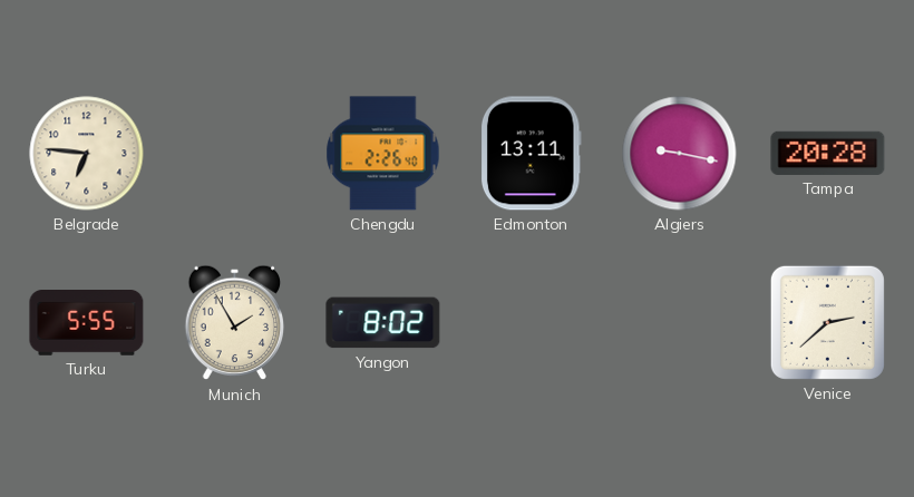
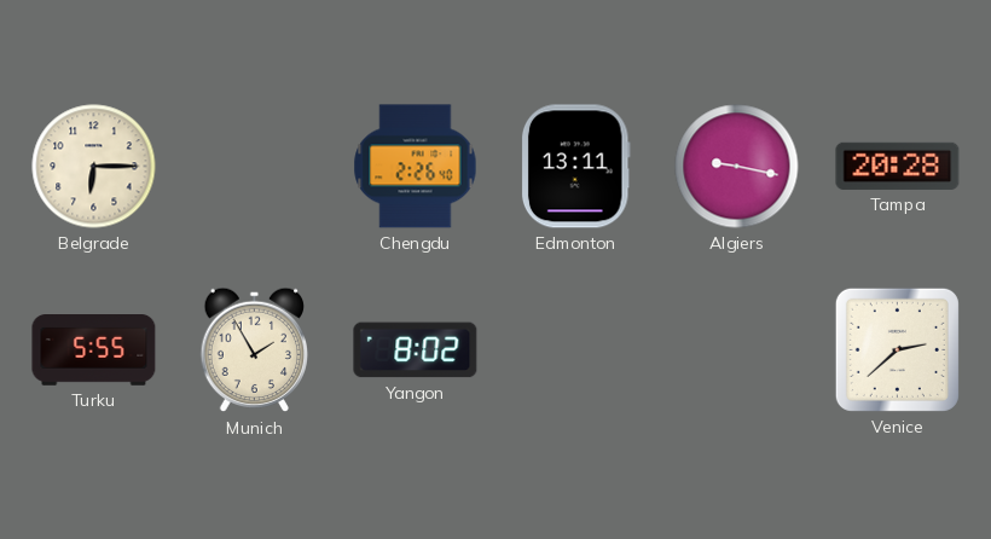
Belgrade: 6:46 -> 6:15 (94, 167)
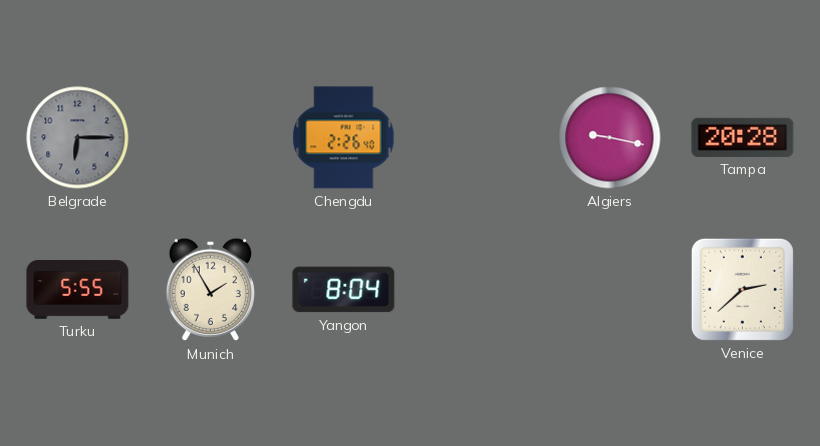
Belgrade dial: cream -> grey (78, 138)
Edmonton: 13:11 -> none (575, 167)
Yangon: 8:02 -> 8:04 (344, 290)
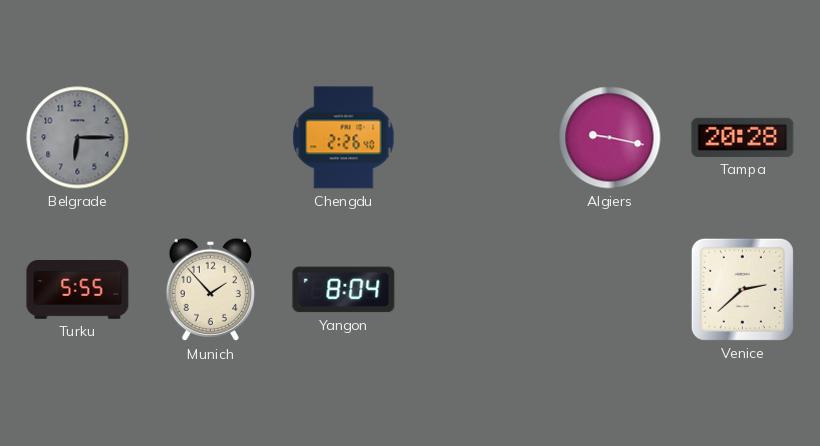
Munich: 1:55 -> 1:53 (211, 290)
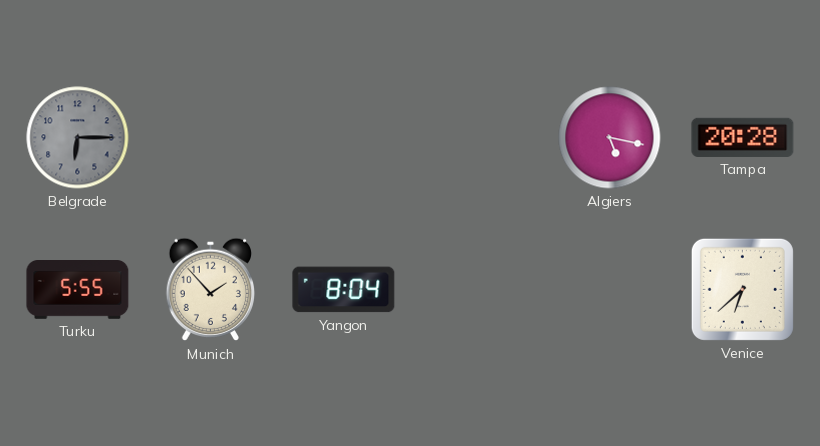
Chengdu: 2:26 -> none (344, 138)
Algiers: 9:17 -> 5:17 (610, 138)
Venice: 2:38 -> 6:38 (742, 289)
